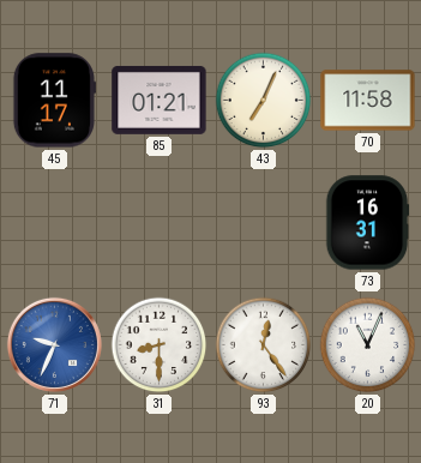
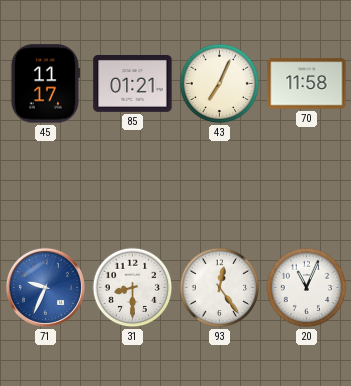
73: 16:31 -> none (367, 223)
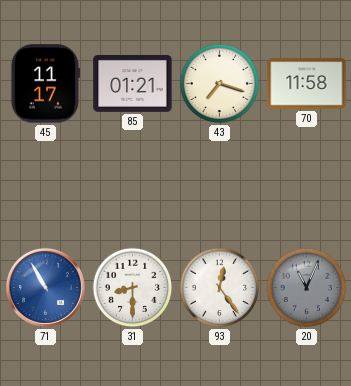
43: 7:04 -> 7:18 (220, 84)
71: 9:34 -> 10:55 (45, 287)
20 dial: white -> grey (307, 288)
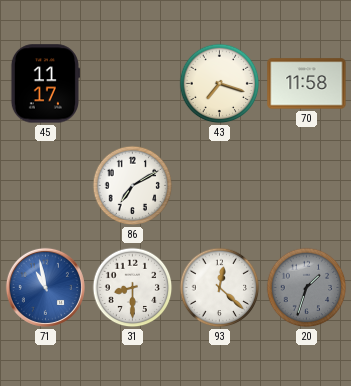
85: 01:21 -> none (133, 83)
86: none -> 7:10 (133, 186)
71: 10:55 -> 10:58 (45, 287)
93: 12:24 -> 12:22 (220, 288)
20: 11:04 -> 1:33 (307, 288)
